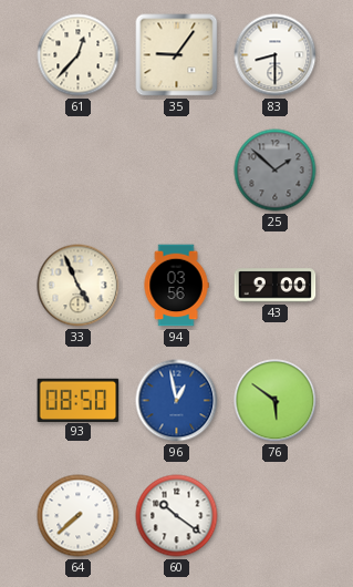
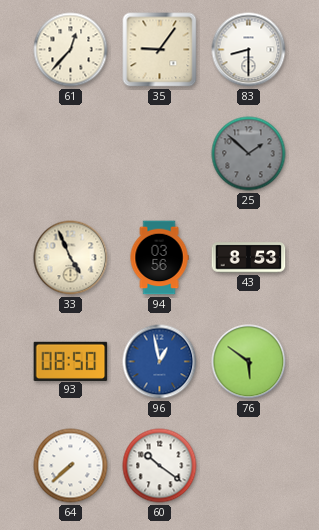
43: 9:00 -> 8:53 (249, 258)
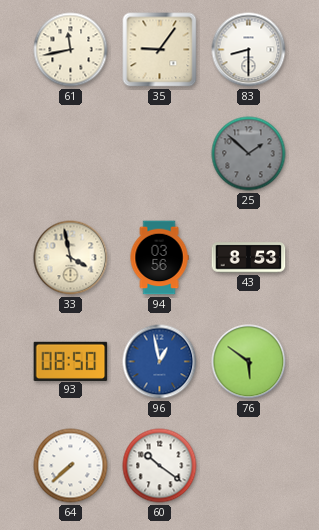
61: 12:37 -> 11:43 (71, 50)
33: 4:56 -> 3:58 (71, 258)
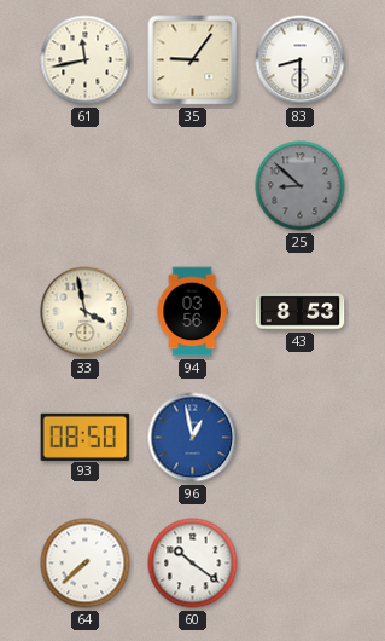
25: 1:52 -> 8:52 (301, 186)
76: 5:51 -> none (249, 362)
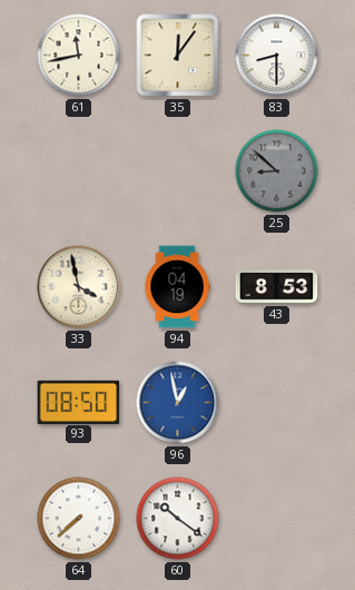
35: 9:06 -> 12:06 (178, 56)
94: 03:56 -> 04:19 (177, 287)
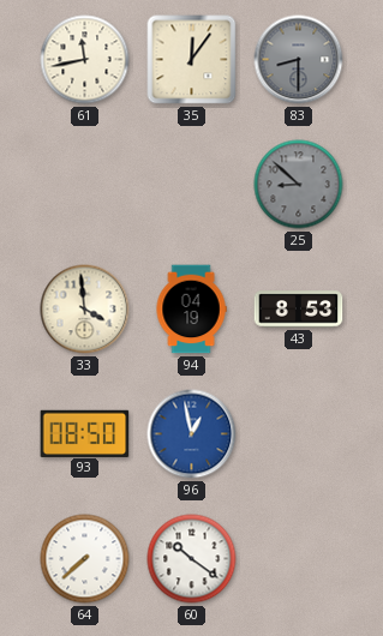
83 dial: white -> grey (299, 60)
33: 3:58 -> 3:59 (85, 310)
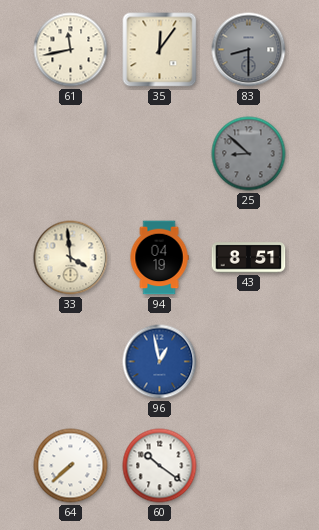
43: 8:53 -> 8:51 (249, 258)
93: 08:50 -> none (85, 433)
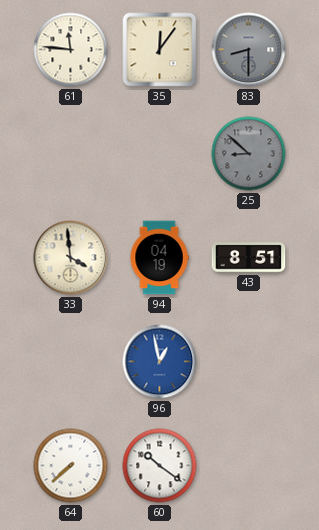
61: 11:43 -> 11:46 (71, 50)
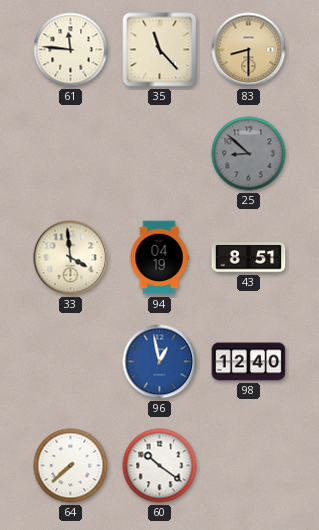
35: 12:06 -> 11:23 (160, 50)
83 dial: grey -> champagne (249, 50)
98: none -> 12:40 (249, 362)
